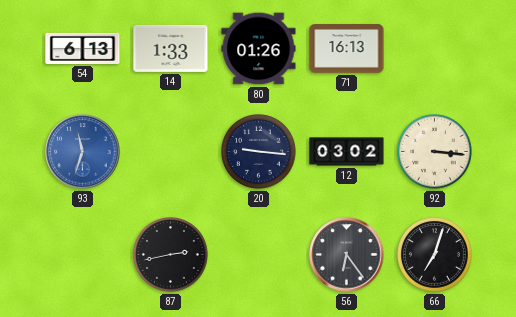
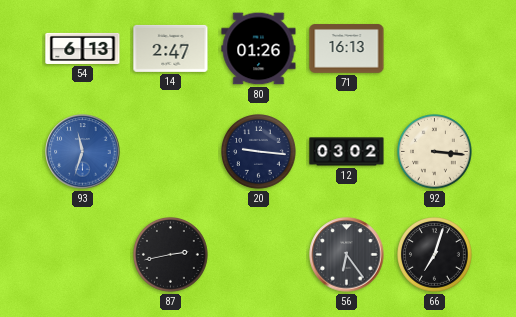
14: 1:33 -> 2:47 (171, 48)
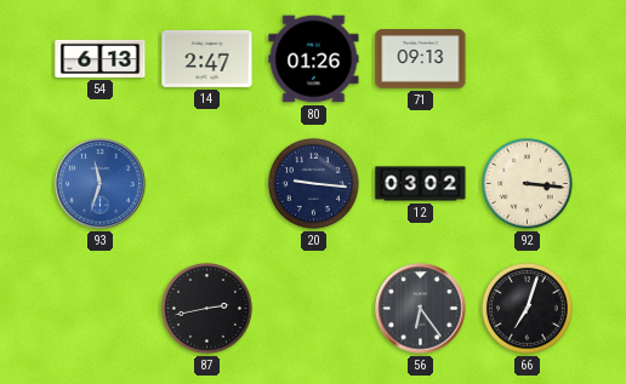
71: 16:13 -> 09:13 (421, 59)
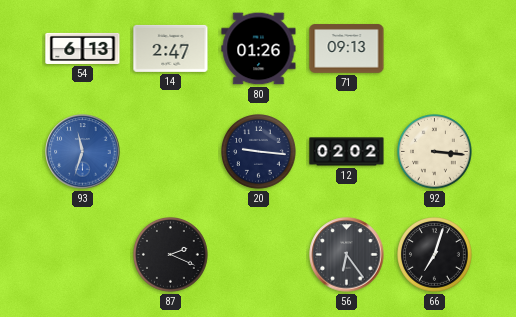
12: 03:02 -> 02:02 (347, 152)
87: 2:43 -> 2:19 (171, 255)
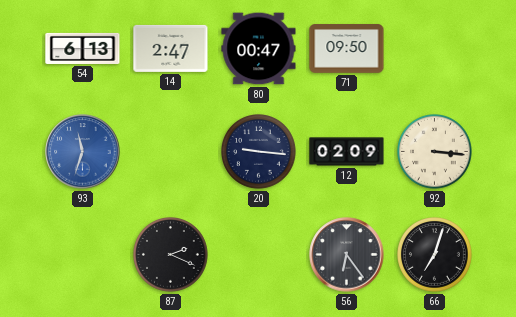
80: 01:26 -> 00:47 (259, 49)
71: 09:13 -> 09:50 (347, 49)
12: 02:02 -> 02:09 (347, 152)
